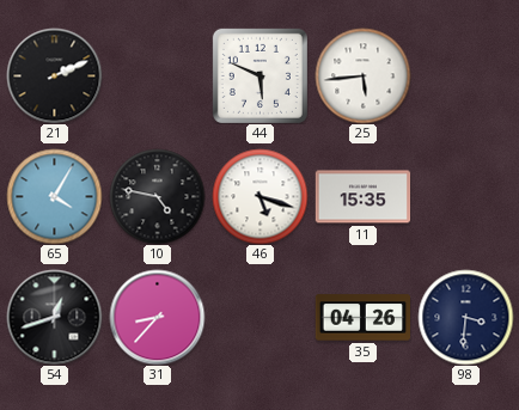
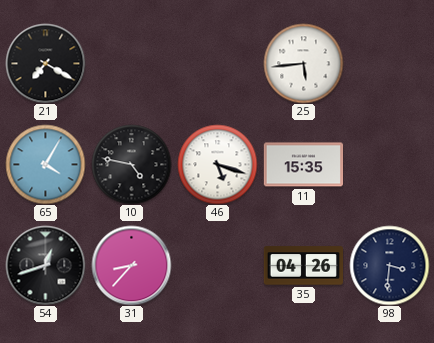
21: 2:11 -> 7:20 (45, 63)
44: 5:49 -> none (259, 75)
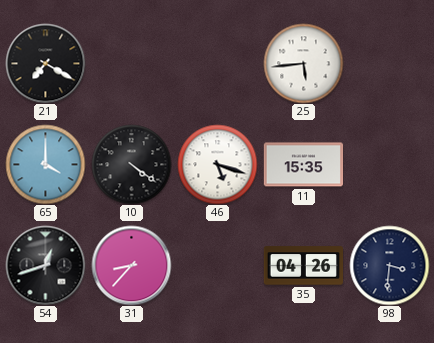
65: 4:05 -> 4:00 (45, 164)
10: 4:47 -> 4:21 (131, 164)
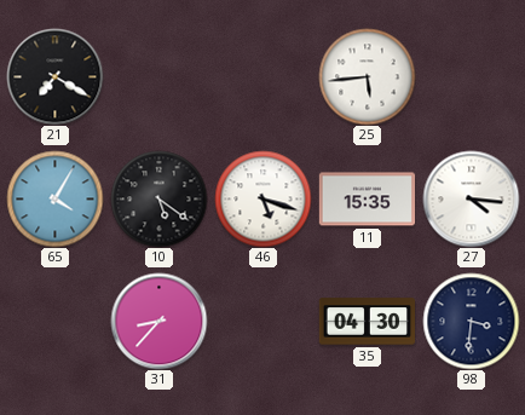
65: 4:00 -> 4:05 (54, 198)
10: 4:21 -> 5:21 (158, 198)
27: none -> 4:16 (471, 198)
54: 12:42 -> none (45, 265)
35: 04:26 -> 04:30 (367, 322)
